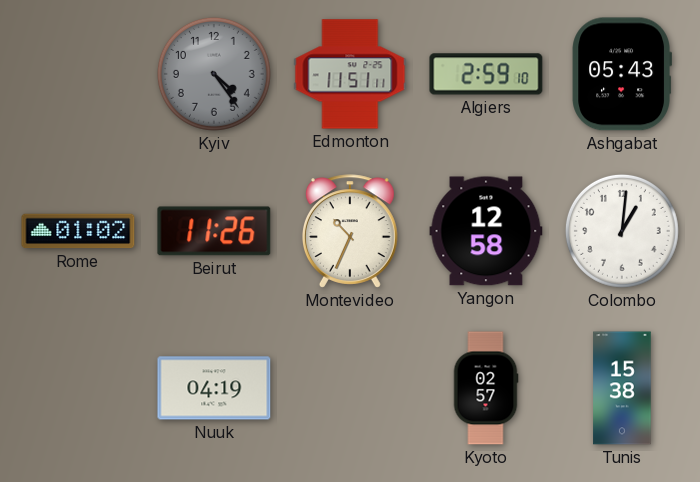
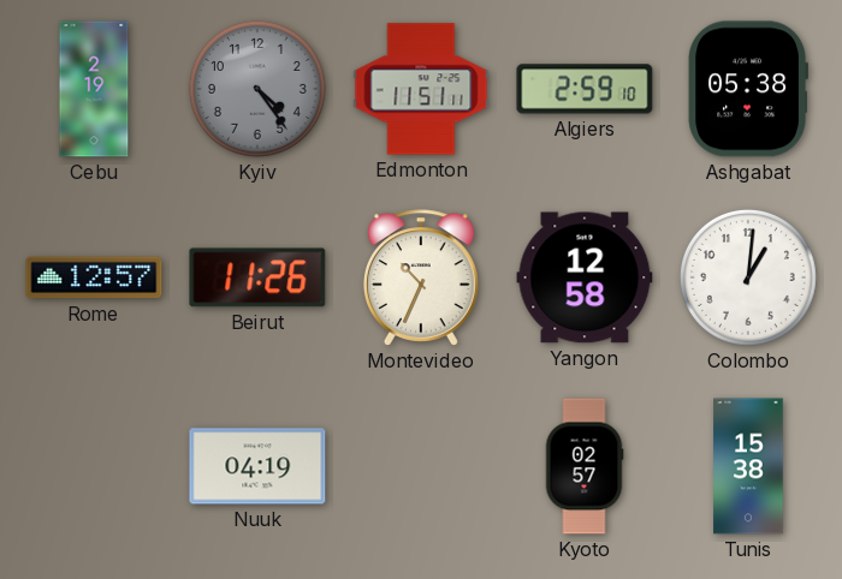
Cebu: none -> 2:19 (94, 89)
Ashgabat: 05:43 -> 05:38 (747, 89)
Rome: 01:02 -> 12:57 (94, 277)
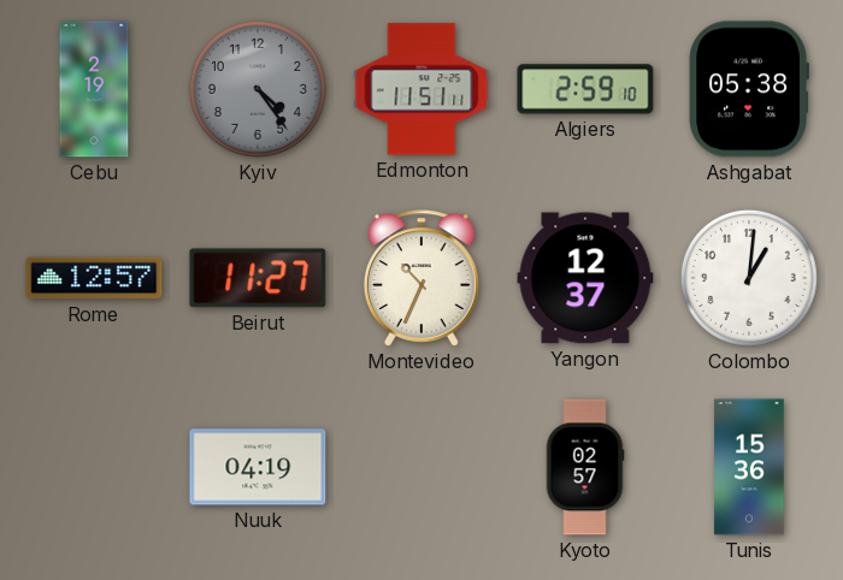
Beirut: 11:26 -> 11:27 (258, 278)
Yangon: 12:58 -> 12:37 (585, 278)
Tunis: 15:38 -> 15:36 (749, 467)
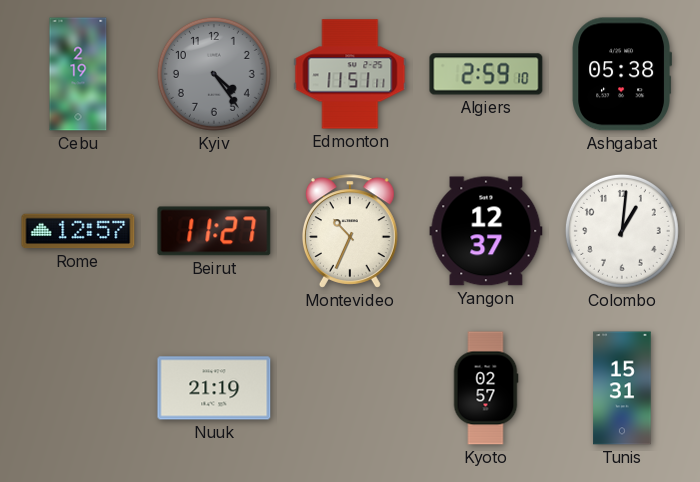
Nuuk: 04:19 -> 21:19 (214, 388)
Tunis: 15:36 -> 15:31 (622, 388)
